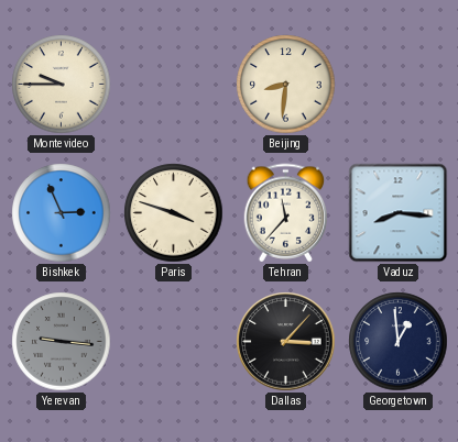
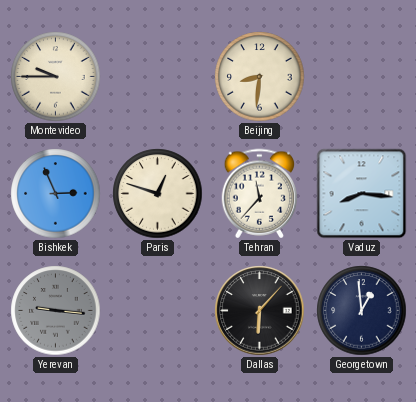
Paris: 3:48 -> 12:48 (158, 194)
Dallas: 3:07 -> 6:07 (260, 311)
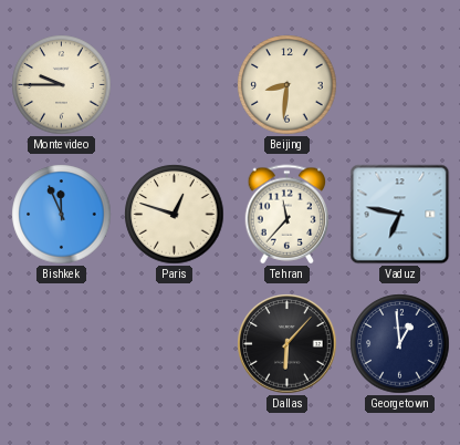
Bishkek: 2:56 -> 11:56 (62, 215)
Vaduz: 8:16 -> 6:47 (400, 215)
Yerevan: 9:16 -> none (56, 311)
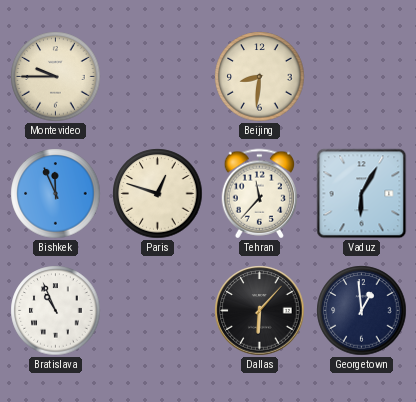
Vaduz: 6:47 -> 6:05 (362, 194)
Bratislava: none -> 10:56 (56, 311)
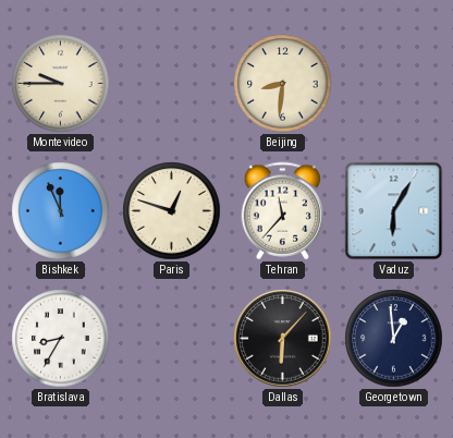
Bratislava: 10:56 -> 8:35 (61, 339)
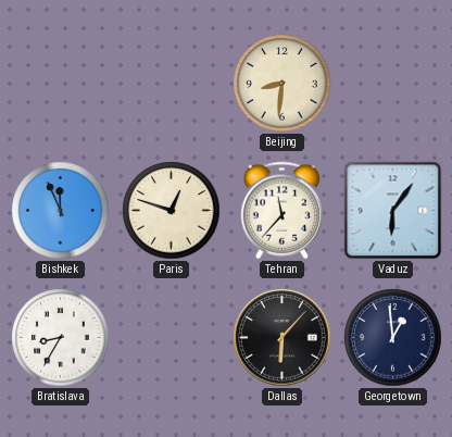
Montevideo: 9:45 -> none (61, 84)
Vaduz: 6:05 -> 6:06 (393, 211)
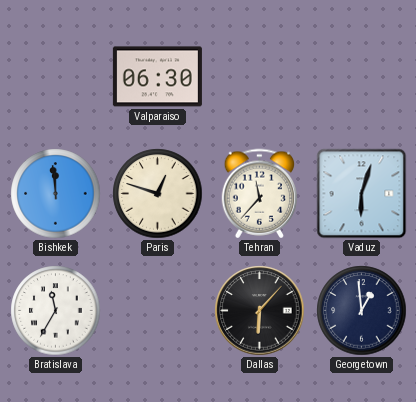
Valparaiso: none -> 06:30 (157, 77)
Beijing: 8:31 -> none (282, 84)
Bishkek: 11:56 -> 11:59 (56, 194)
Vaduz: 6:06 -> 6:03 (362, 194)
Bratislava: 8:35 -> 11:35 (56, 311)
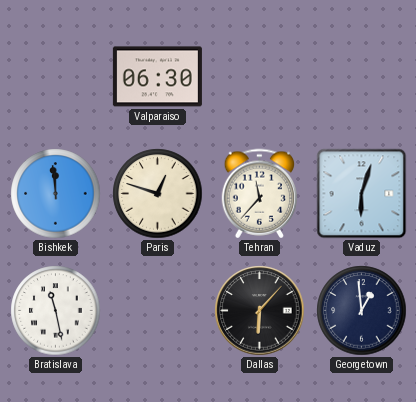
Bratislava: 11:35 -> 11:28 (56, 311)
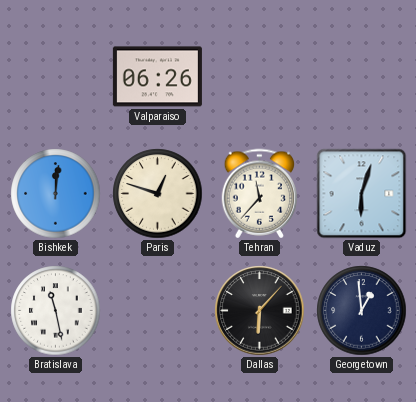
Valparaiso: 06:30 -> 06:26 (157, 77)
Bishkek: 11:59 -> 12:01 (56, 194)
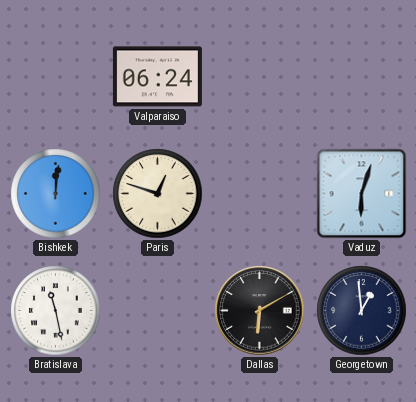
Valparaiso: 06:26 -> 06:24 (157, 77)
Tehran: 11:37 -> none (260, 194)
Dallas: 6:07 -> 6:10 (260, 311)
